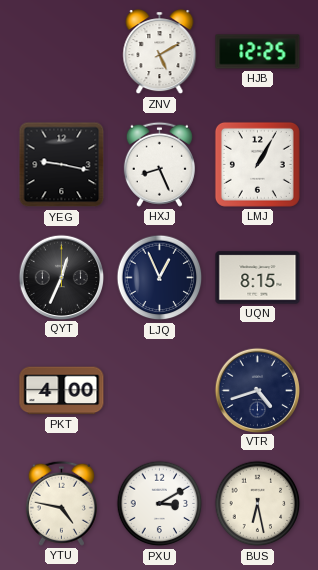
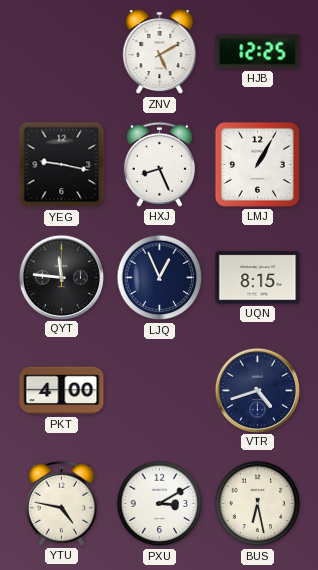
QYT: 12:34 -> 11:46 (61, 277)
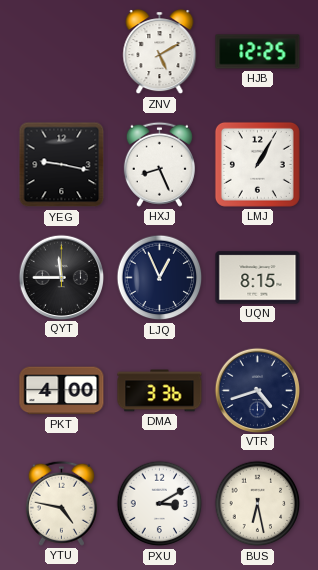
QYT: 11:46 -> 11:45 (61, 277)
DMA: none -> 3:36 (160, 391)
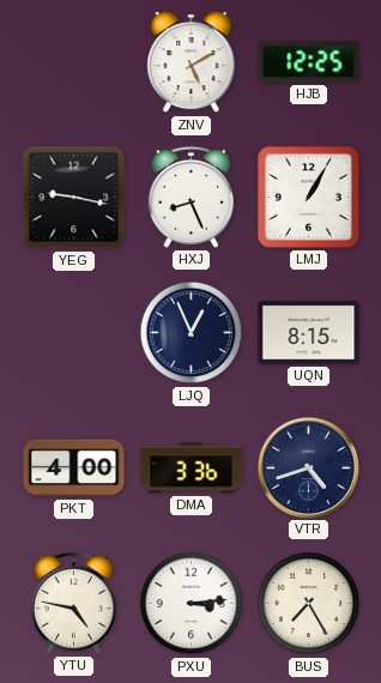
QYT: 11:45 -> none (61, 277)
PXU: 3:10 -> 3:14 (192, 604)
BUS: 6:28 -> 7:25 (309, 604)
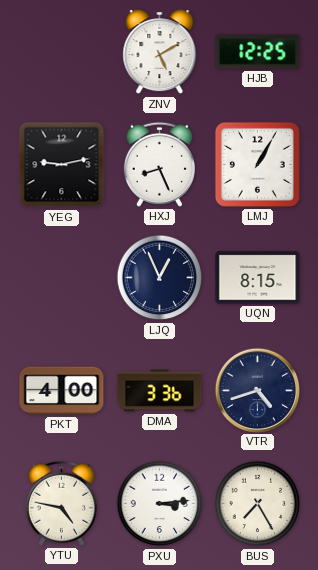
YEG: 9:17 -> 9:13 (62, 165)
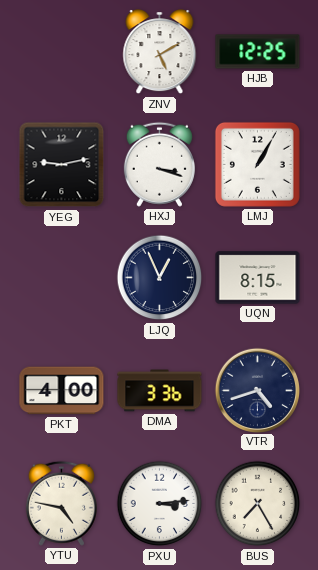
HXJ: 8:26 -> 3:18 (159, 164)
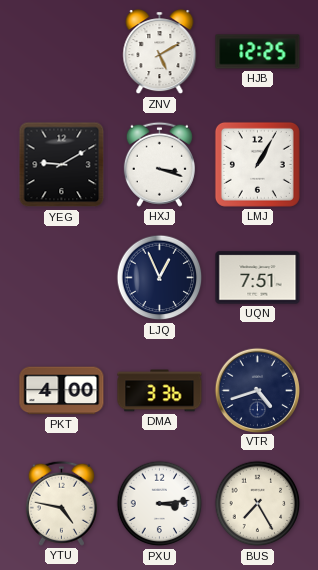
YEG: 9:13 -> 9:10 (62, 165)
UQN: 8:15 -> 7:51 (258, 278)
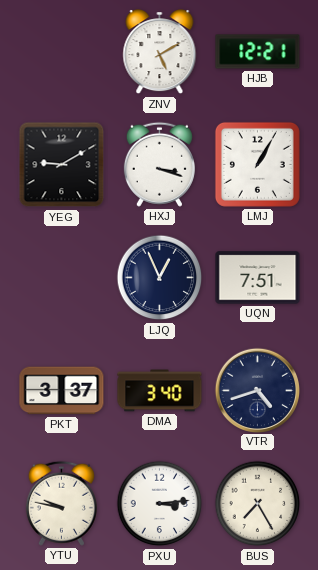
HJB: 12:25 -> 12:21 (258, 52)
PKT: 4:00 -> 3:37 (62, 391)
DMA: 3:36 -> 3:40 (160, 391)
YTU: 4:47 -> 9:47 (61, 503)
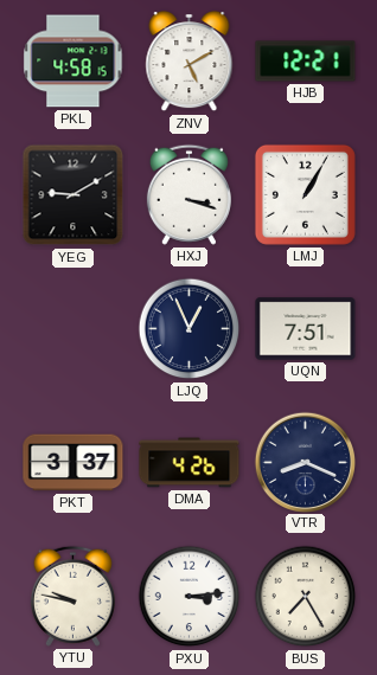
PKL: none -> 4:58 (74, 62)
DMA: 3:40 -> 4:26 (190, 463)
VTR: 4:42 -> 8:19 (305, 462)
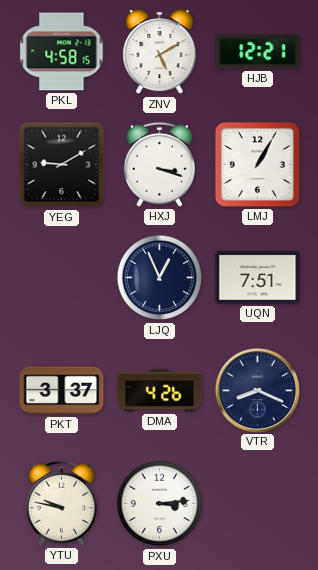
BUS: 7:25 -> none (306, 597)
